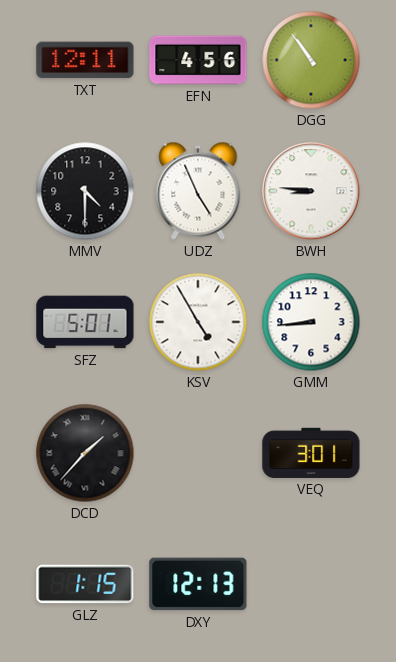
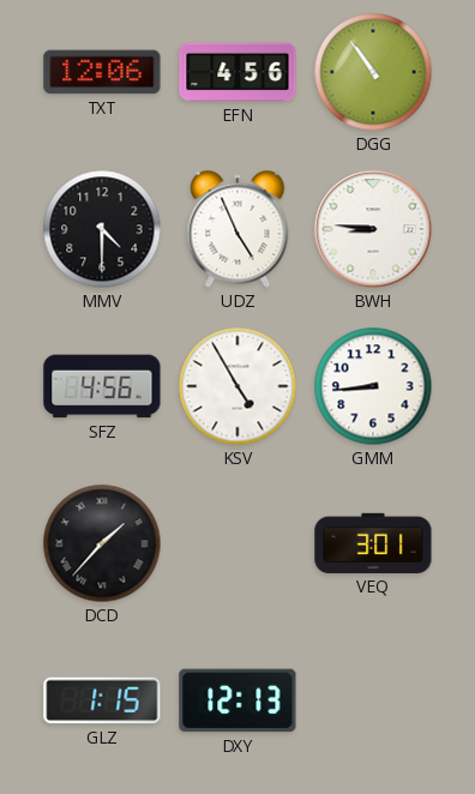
TXT: 12:11 -> 12:06 (102, 72)
SFZ: 5:01 -> 4:56 (102, 386)
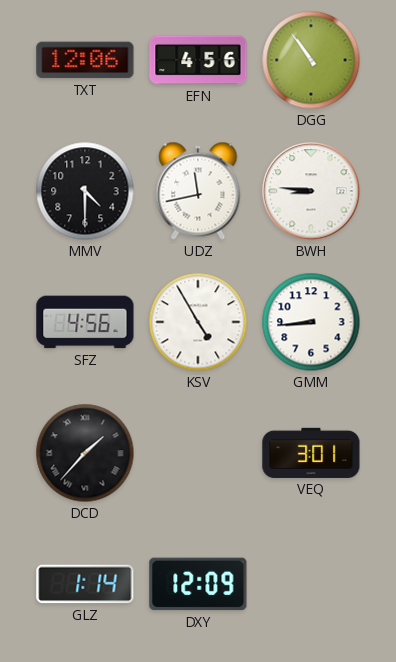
UDZ: 4:56 -> 11:43 (198, 191)
GLZ: 1:15 -> 1:14 (85, 584)
DXY: 12:13 -> 12:09 (198, 584)
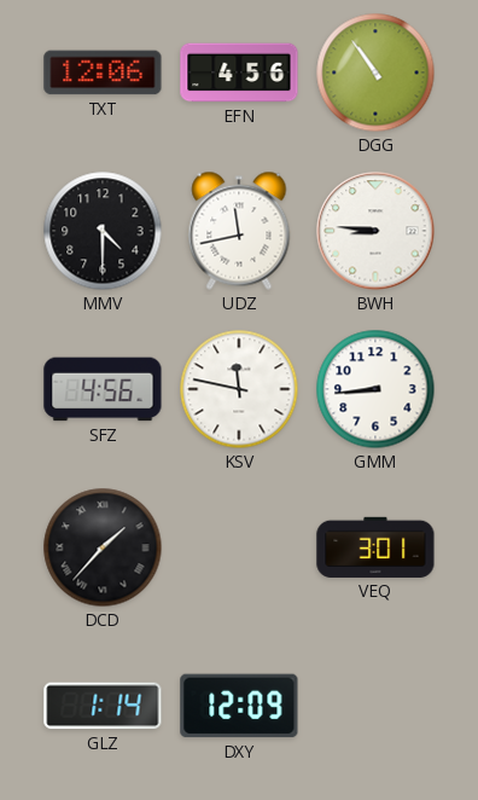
KSV: 4:55 -> 11:47 (239, 389)
